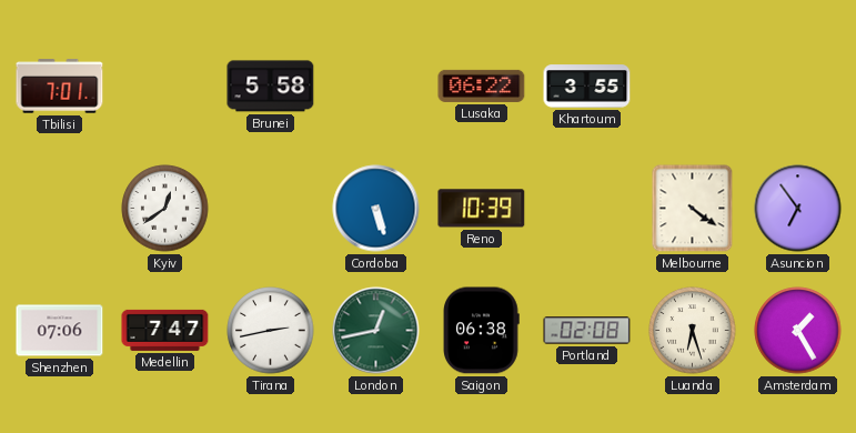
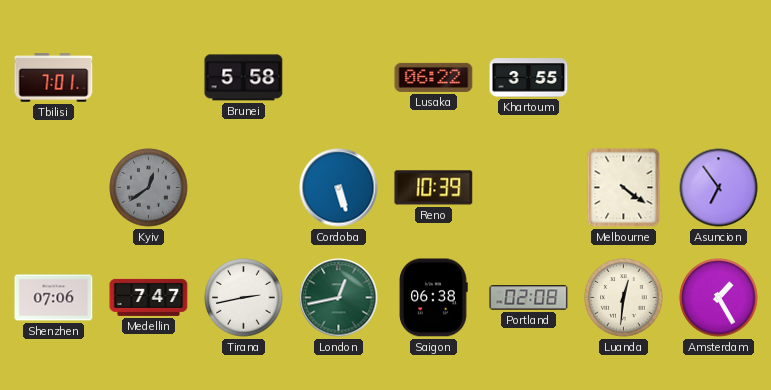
Kyiv dial: white -> grey (149, 188)
Luanda: 6:27 -> 12:31 (624, 298)
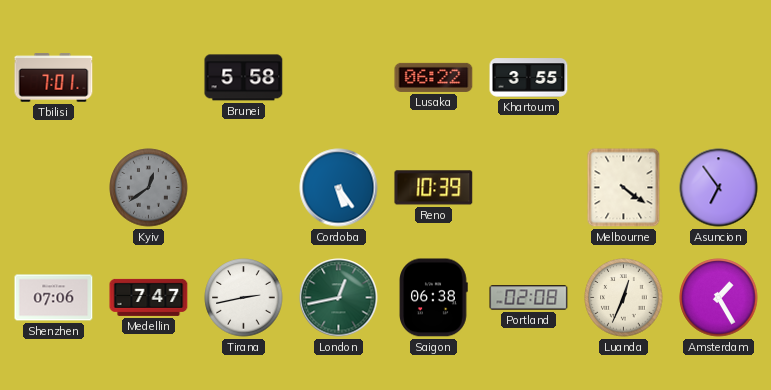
Cordoba: 5:27 -> 5:24 (339, 188)
Luanda: 12:31 -> 12:34 (624, 298)
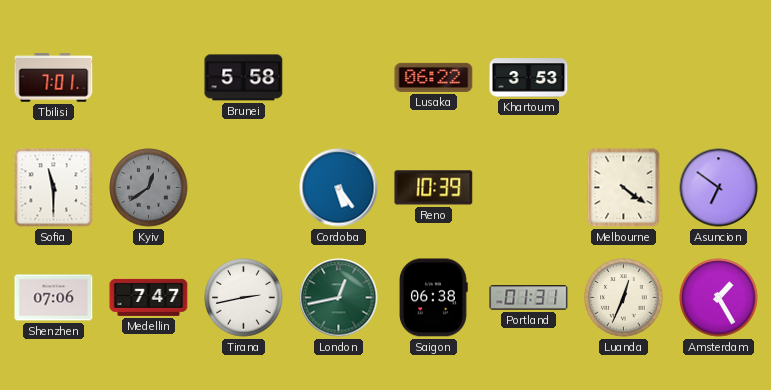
Khartoum: 3:55 -> 3:53 (529, 78)
Sofia: none -> 11:30 (54, 188)
Asuncion: 6:54 -> 6:51 (719, 188)
Portland: 02:08 -> 01:31 (529, 298)
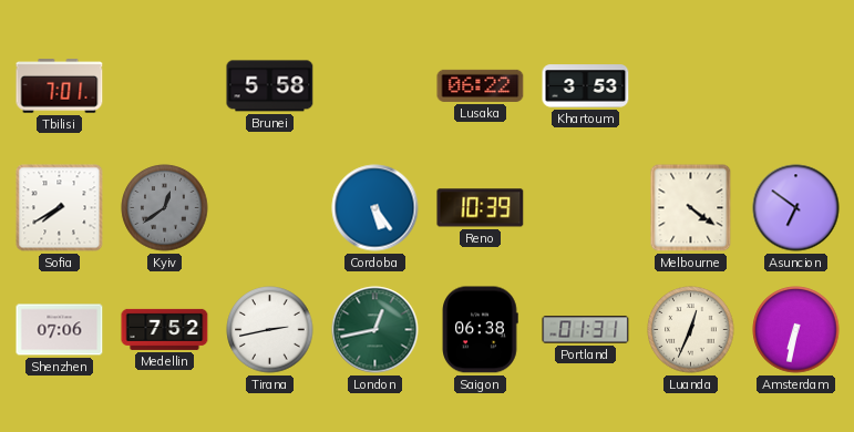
Sofia: 11:30 -> 7:40 (60, 208)
Medellin: 7:47 -> 7:52 (165, 329)
Amsterdam: 1:25 -> 6:32 (796, 330)
